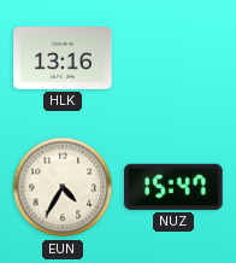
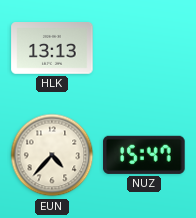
HLK: 13:16 -> 13:13 (52, 49)
EUN: 4:35 -> 4:37 (52, 155)
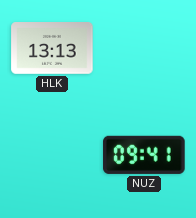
EUN: 4:37 -> none (52, 155)
NUZ: 15:47 -> 09:41 (144, 155)
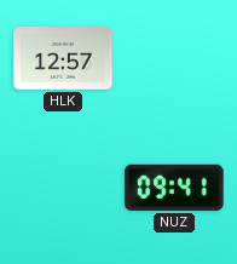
HLK: 13:13 -> 12:57 (63, 59)
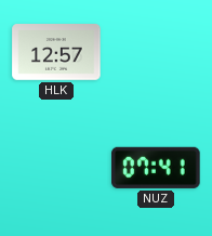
NUZ: 09:41 -> 07:41 (156, 168)
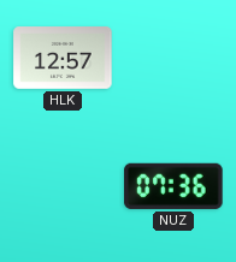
NUZ: 07:41 -> 07:36 (173, 186)
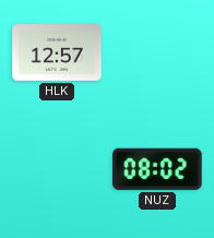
NUZ: 07:36 -> 08:02 (157, 169)
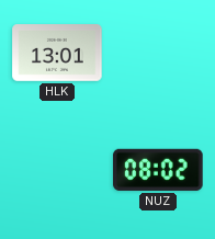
HLK: 12:57 -> 13:01 (57, 54)
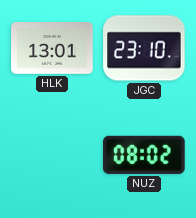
JGC: none -> 23:10 (144, 48)
